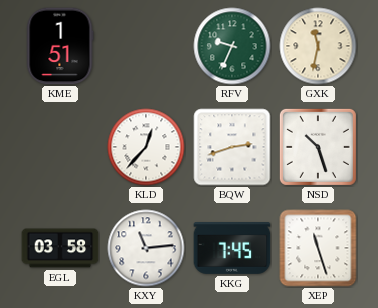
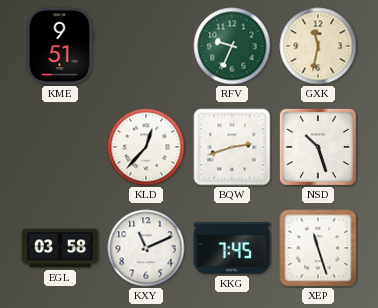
KME: 1:51 -> 9:51 (60, 46)
KXY: 11:14 -> 11:11 (146, 248)
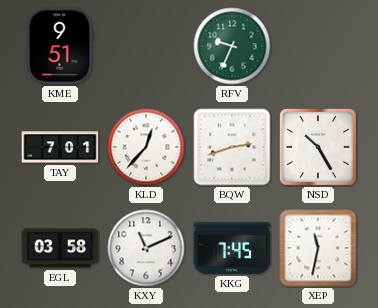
GXK: 11:32 -> none (318, 46)
TAY: none -> 7:01 (60, 147)
NSD: 10:27 -> 10:25 (318, 147)
XEP: 11:27 -> 11:32 (318, 248)
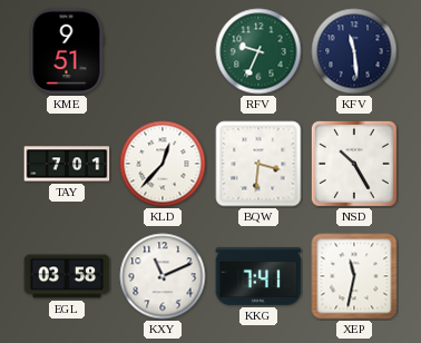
KFV: none -> 11:29 (354, 51)
BQW: 2:42 -> 3:31 (258, 164)
KKG: 7:45 -> 7:41 (258, 277)
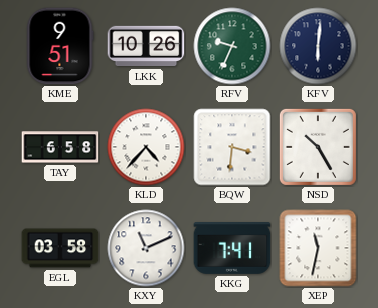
LKK: none -> 10:26 (146, 46)
KFV: 11:29 -> 6:01 (318, 46)
TAY: 7:01 -> 6:58 (60, 147)
KLD: 12:37 -> 4:37 (146, 147)
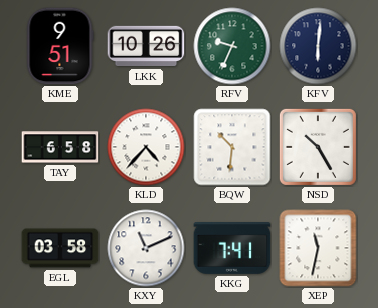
BQW: 3:31 -> 10:31 (232, 147)
